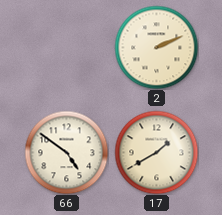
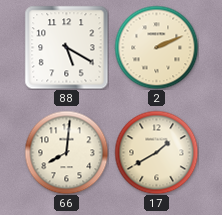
88: none -> 5:20 (66, 47)
66: 4:51 -> 8:01 (66, 152)
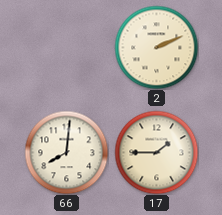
88: 5:20 -> none (66, 47)
17: 1:40 -> 1:45 (156, 152)
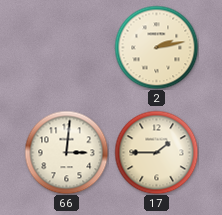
2: 2:11 -> 2:13 (156, 47)
66: 8:01 -> 3:01 (66, 152)
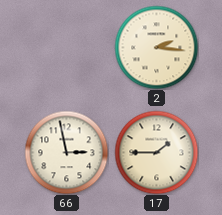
2: 2:13 -> 2:16 (156, 47)
66: 3:01 -> 2:58 (66, 152)
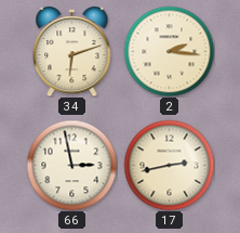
34: none -> 6:12 (72, 52)
17: 1:45 -> 2:43 (169, 165)
